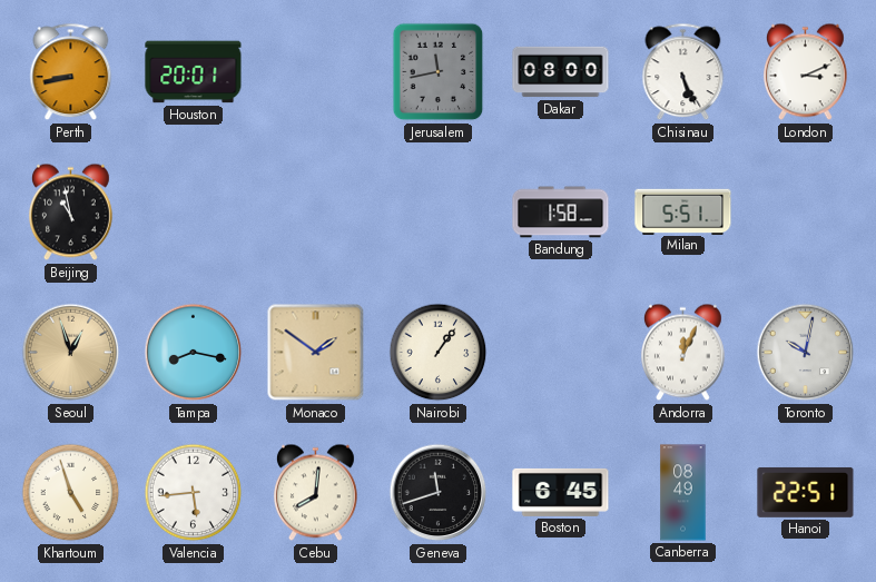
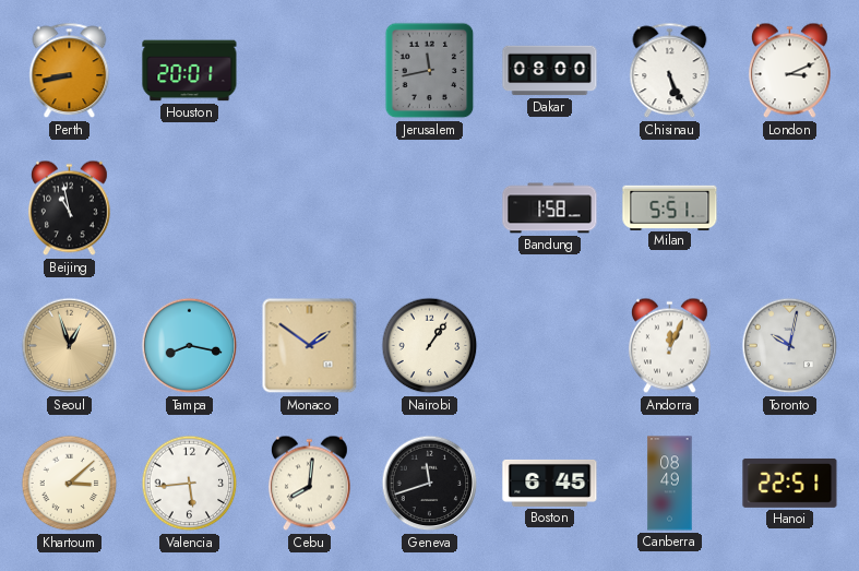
Khartoum: 4:57 -> 3:08 (70, 484)
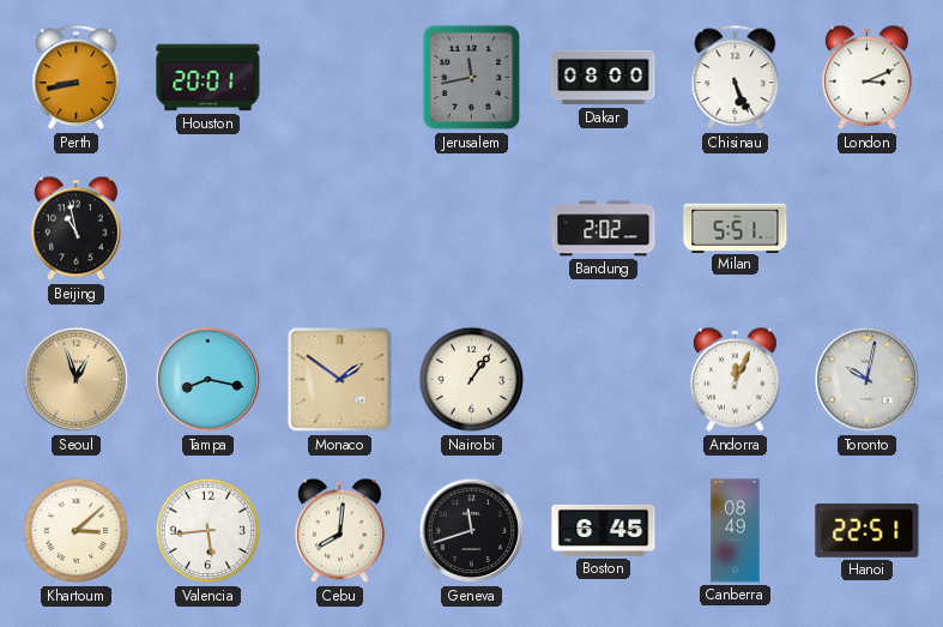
Bandung: 1:58 -> 2:02 (604, 229)
